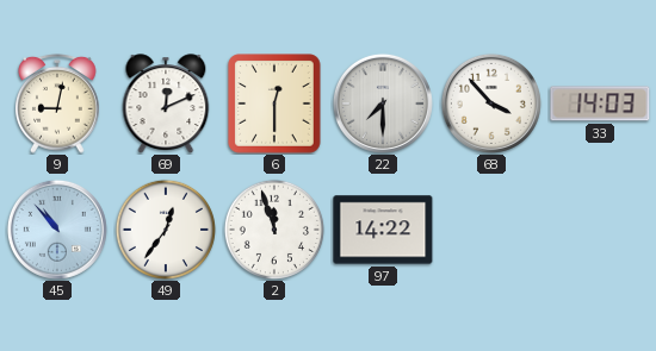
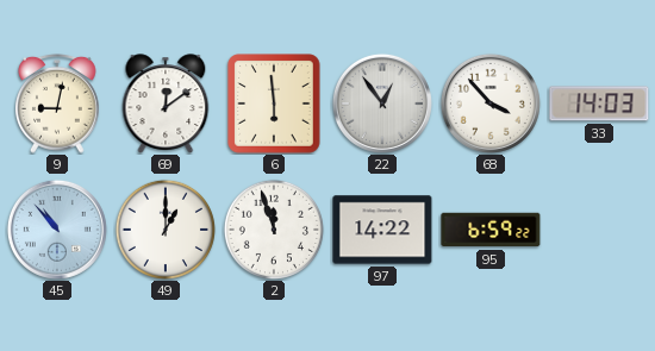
69: 12:11 -> 12:09 (166, 104)
6: 12:30 -> 5:59 (274, 104)
22: 7:30 -> 12:54 (382, 104)
49: 12:36 -> 1:00 (166, 230)
95: none -> 6:59 (491, 230)
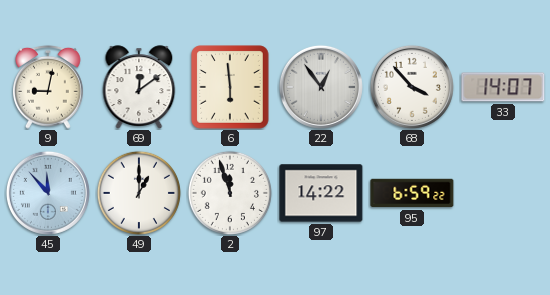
33: 14:03 -> 14:07 (503, 87)
45: 10:53 -> 11:53 (48, 193)
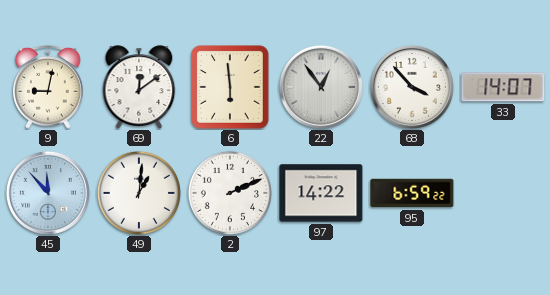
49: 1:00 -> 1:01 (139, 193)
2: 11:57 -> 2:11 (230, 193)
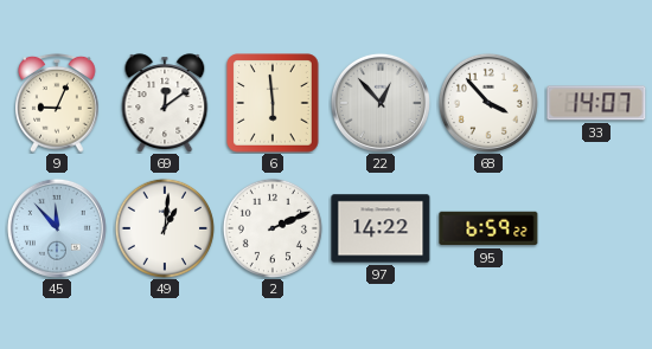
9: 9:02 -> 9:04 (58, 103)
22: 12:54 -> 12:53 (381, 103)
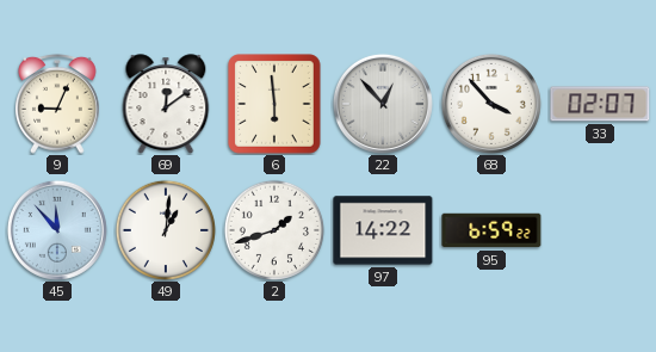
33: 14:07 -> 02:07 (600, 104)
2: 2:11 -> 1:42 (274, 230)
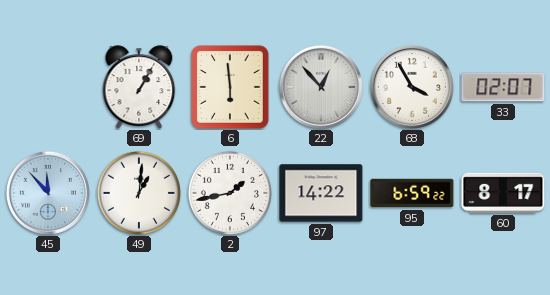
9: 9:04 -> none (58, 104)
69: 12:09 -> 1:05 (139, 87)
68: 3:53 -> 3:55 (412, 87)
2: 1:42 -> 1:43 (230, 193)
60: none -> 8:17 (503, 193)
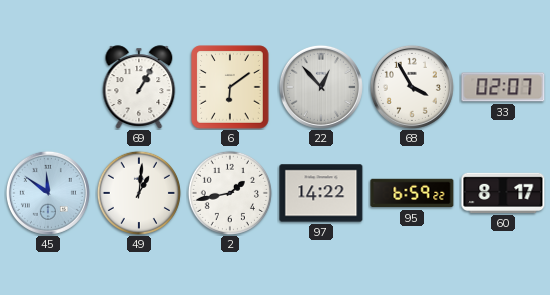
6: 5:59 -> 6:09 (230, 87)
45: 11:53 -> 11:51 (48, 193)
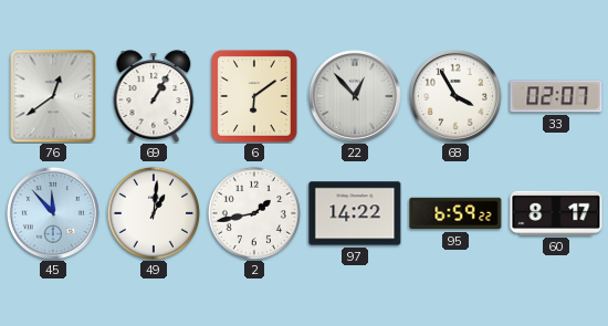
76: none -> 12:39 (53, 96)
45: 11:51 -> 11:53 (53, 213)
